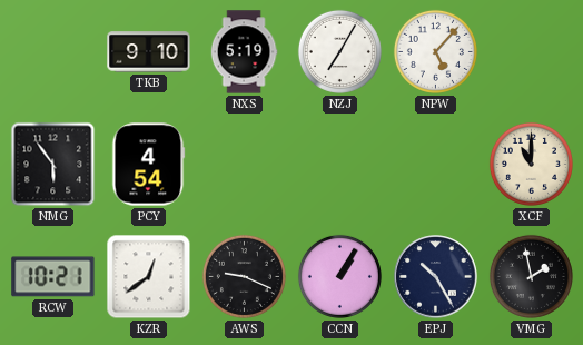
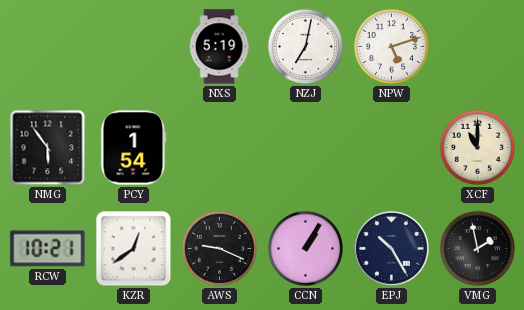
TKB: 9:10 -> none (149, 52)
NZJ: 7:05 -> 7:02 (305, 46)
NPW: 5:07 -> 5:12 (391, 46)
PCY: 4:54 -> 1:54 (134, 148)
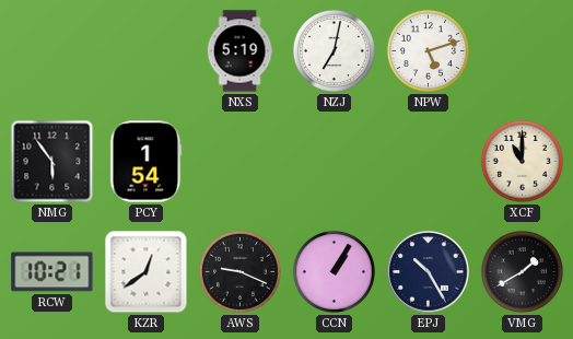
VMG: 1:58 -> 1:40 (522, 271)
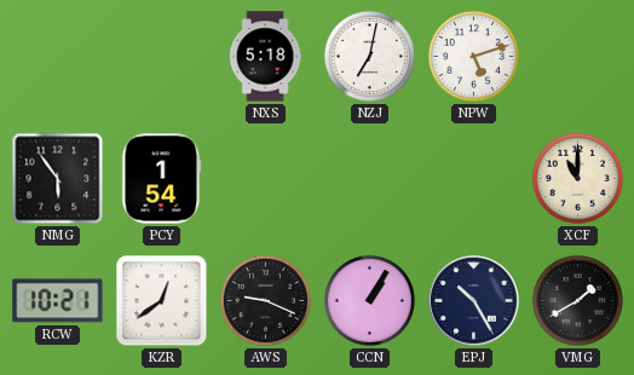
NXS: 5:19 -> 5:18 (265, 57)
